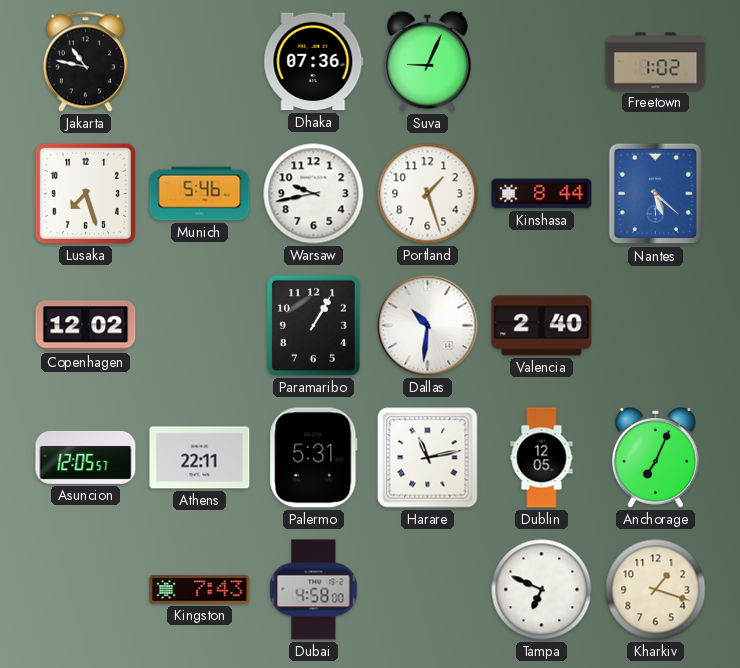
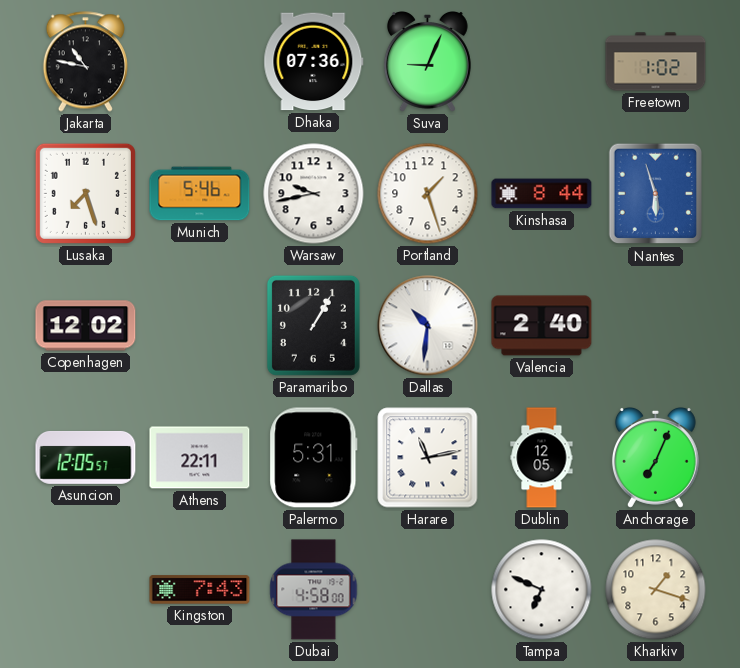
Nantes: 5:22 -> 5:57 (655, 194)
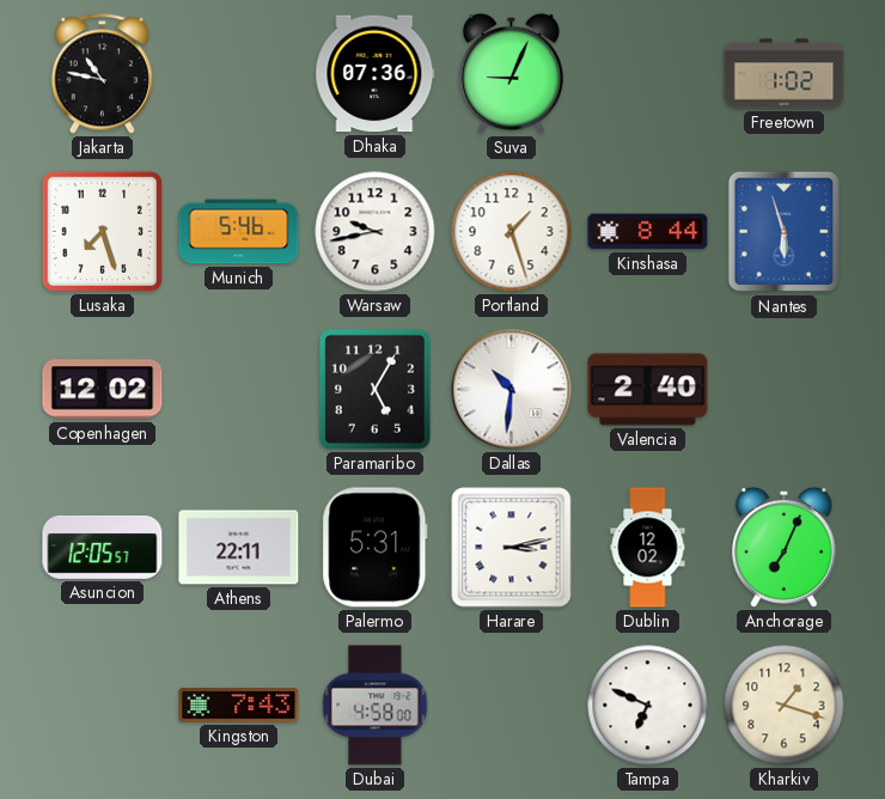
Paramaribo: 1:05 -> 5:05 (374, 389)
Harare: 11:13 -> 3:13 (512, 548)
Dublin: 12:05 -> 12:02 (648, 548)
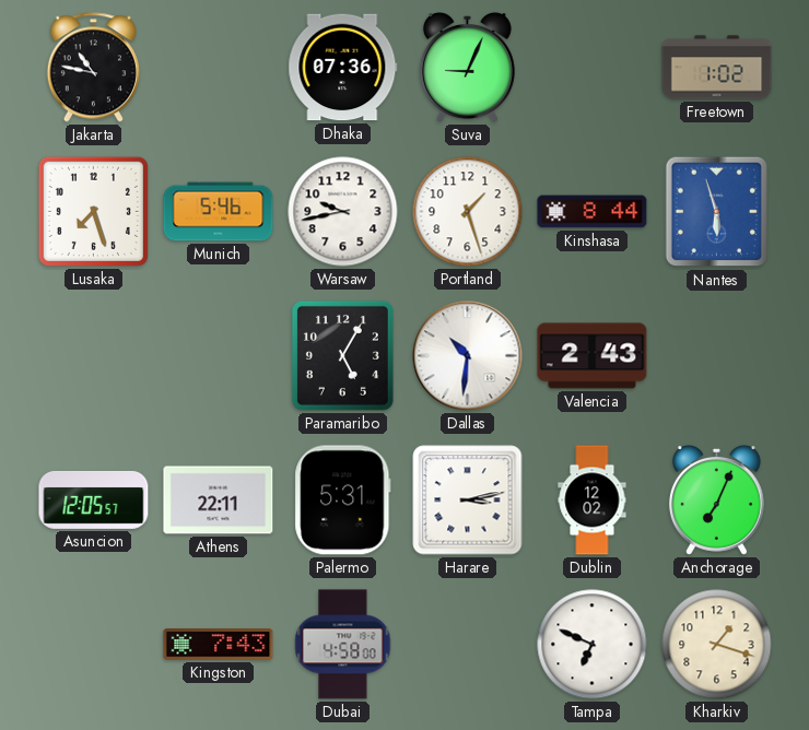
Copenhagen: 12:02 -> none (103, 390)
Valencia: 2:40 -> 2:43 (593, 356)
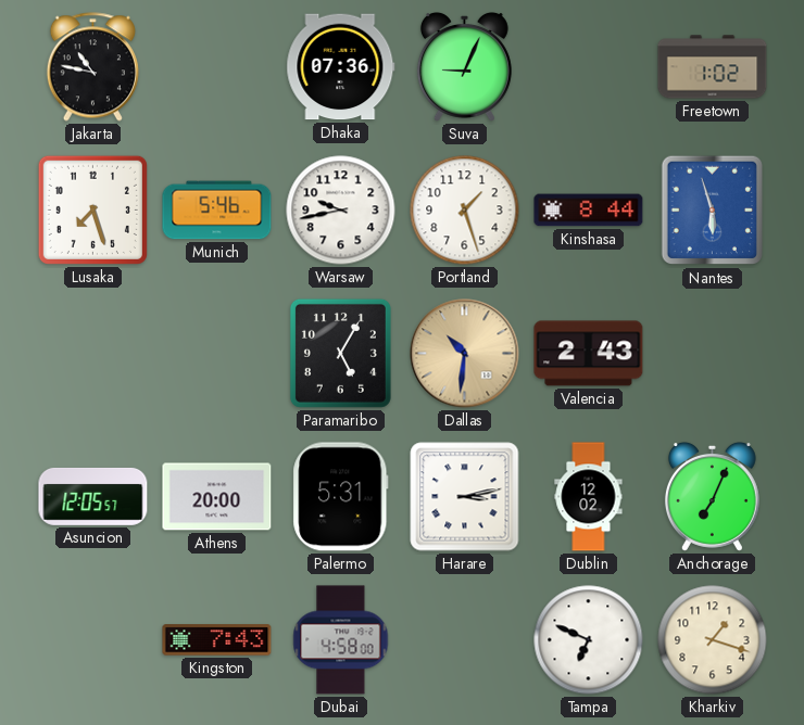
Dallas dial: white -> champagne (465, 354)
Athens: 22:11 -> 20:00 (217, 497)
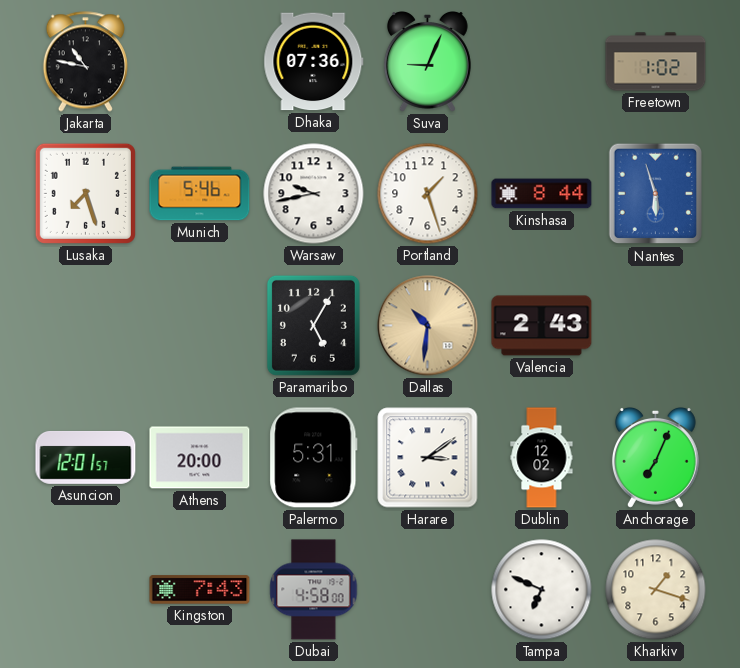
Asuncion: 12:05 -> 12:01 (86, 457)
Harare: 3:13 -> 3:09 (428, 458)
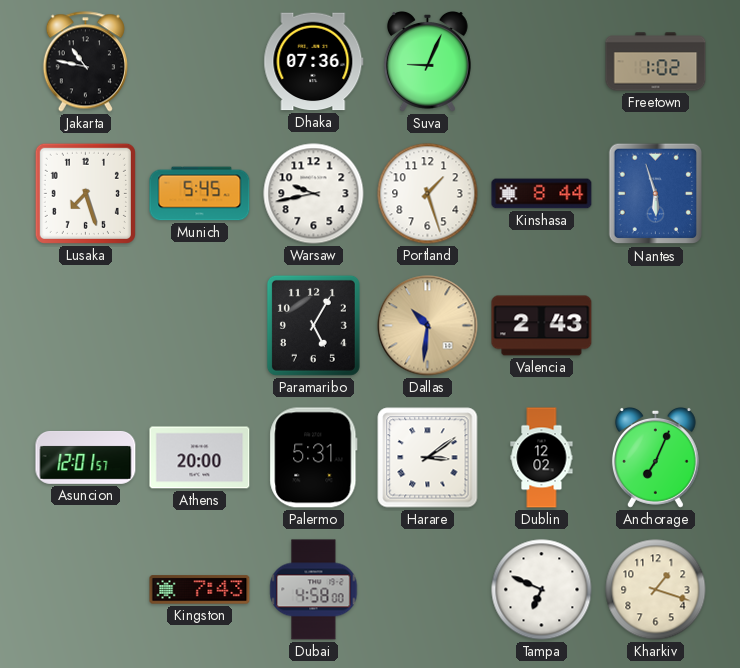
Munich: 5:46 -> 5:45 (200, 194)
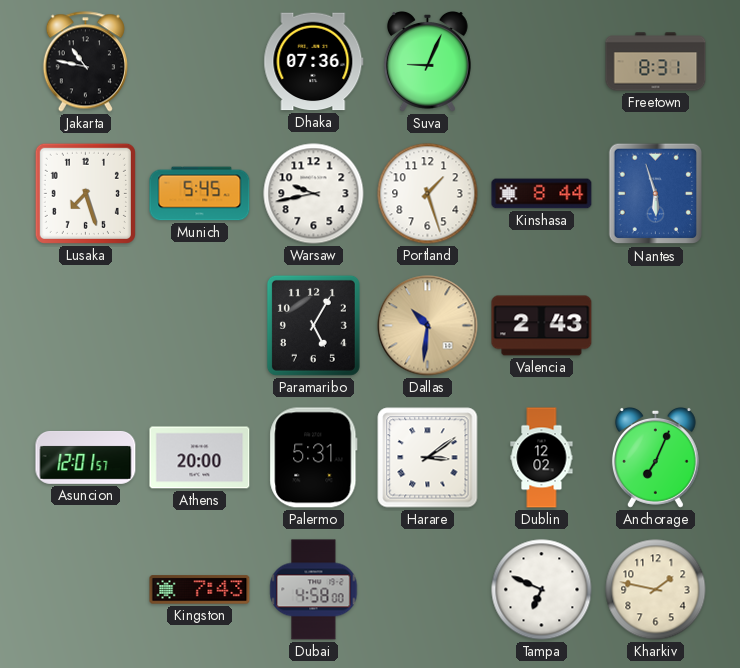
Freetown: 1:02 -> 8:31 (656, 62)
Kharkiv: 1:18 -> 1:47 (656, 590)
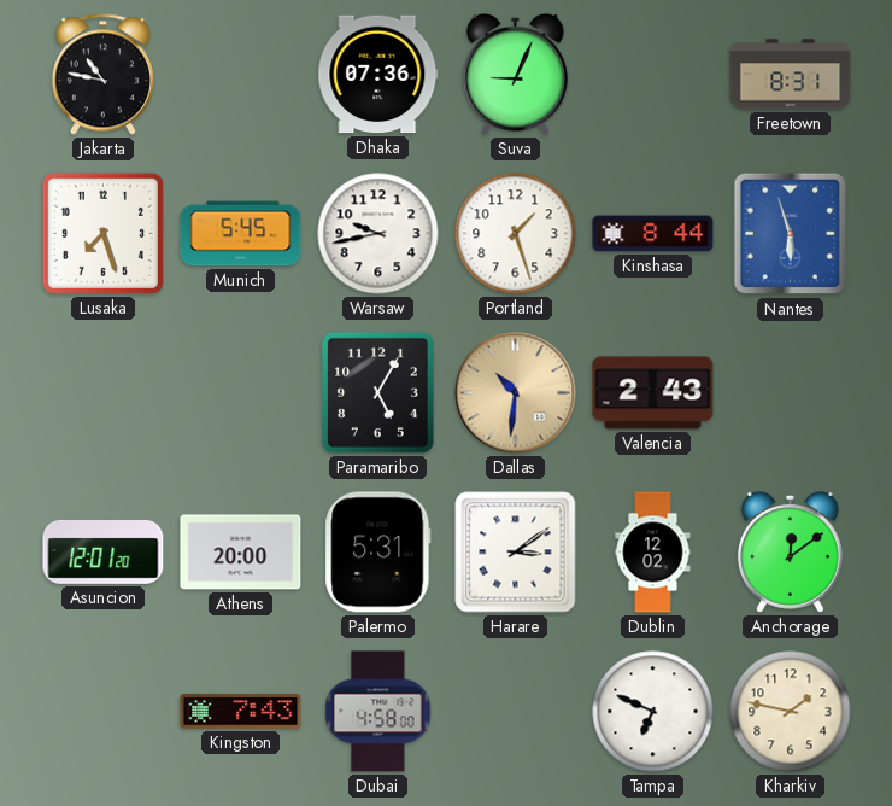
Asuncion: 12:01:57 -> 12:01:20 (104, 551)
Anchorage: 7:04 -> 12:09 (790, 553)
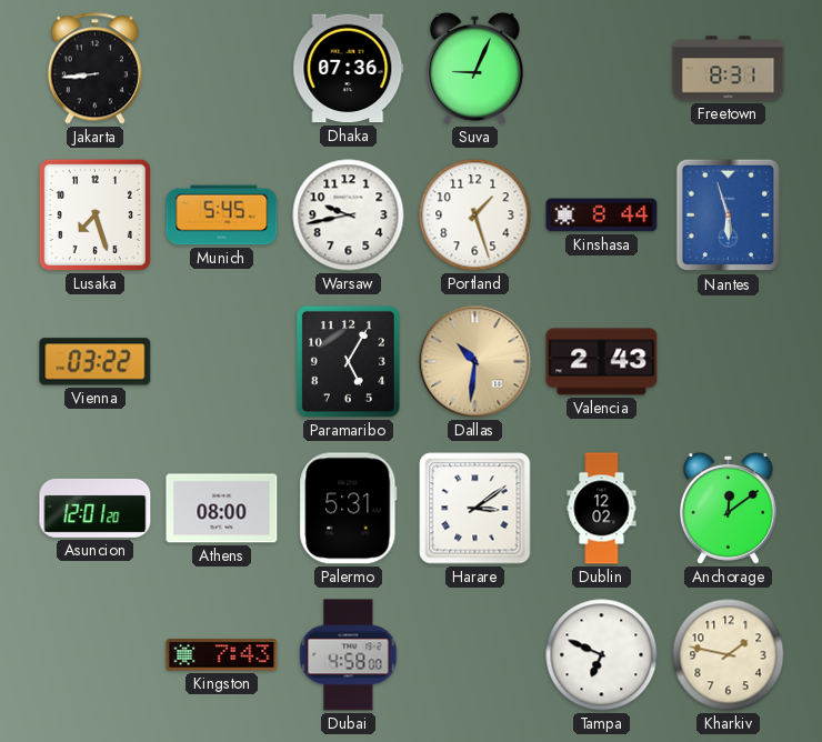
Jakarta: 10:47 -> 8:44 (94, 69)
Vienna: none -> 03:22 (96, 362)
Athens: 20:00 -> 08:00 (222, 509)
